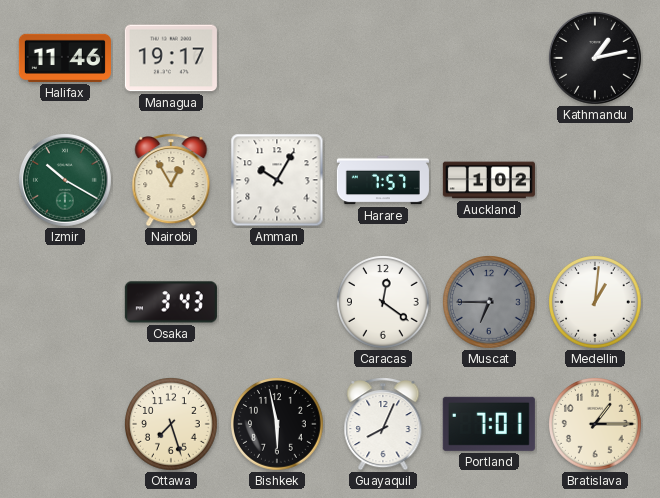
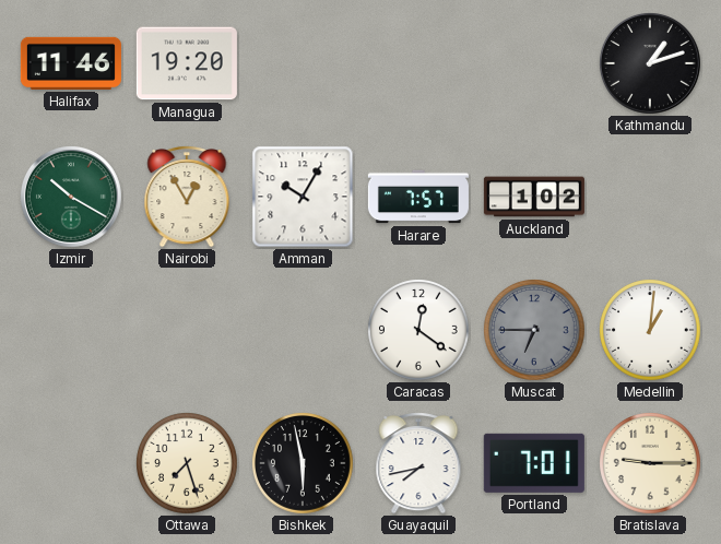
Managua: 19:17 -> 19:20 (187, 63)
Kathmandu: 1:13 -> 1:12 (650, 63)
Osaka: 3:43 -> none (171, 302)
Guayaquil: 8:04 -> 7:43 (418, 464)
Bratislava: 1:15 -> 9:15 (651, 464)
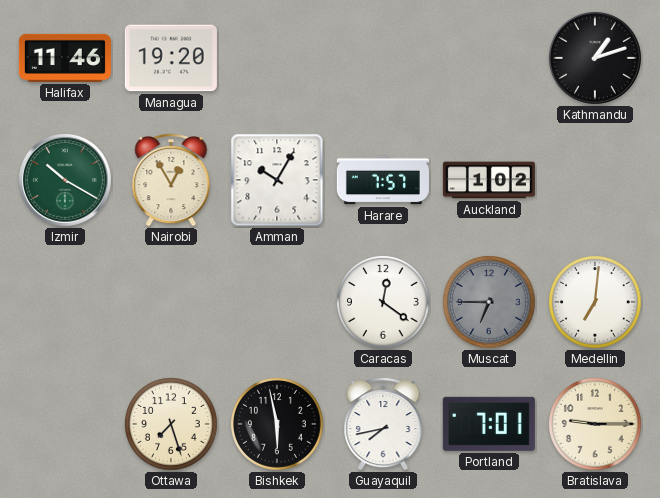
Medellin: 1:01 -> 7:01 (596, 303)
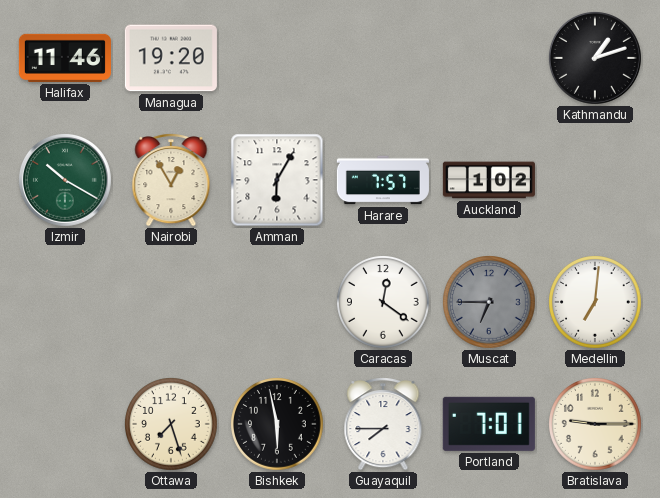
Amman: 10:05 -> 6:05 (277, 180)
Guayaquil: 7:43 -> 7:45 (383, 425)
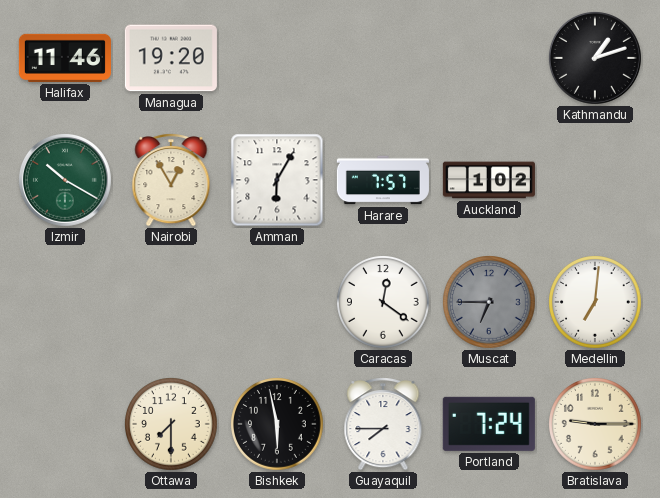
Ottawa: 7:27 -> 7:30 (172, 425)
Portland: 7:01 -> 7:24 (489, 424)
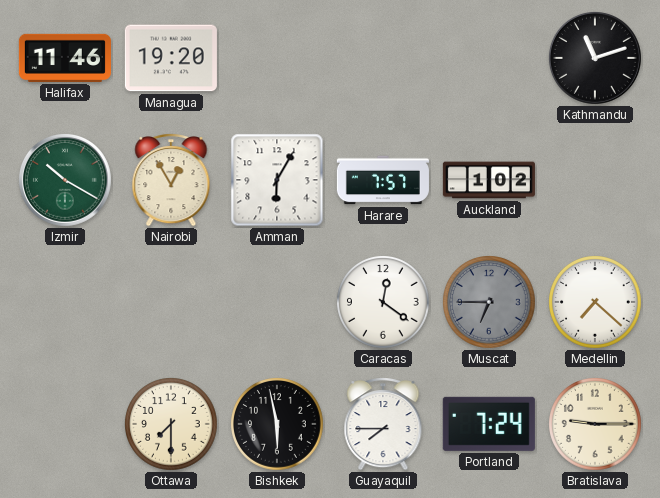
Kathmandu: 1:12 -> 11:12 (595, 58)
Medellin: 7:01 -> 7:22 (596, 303)
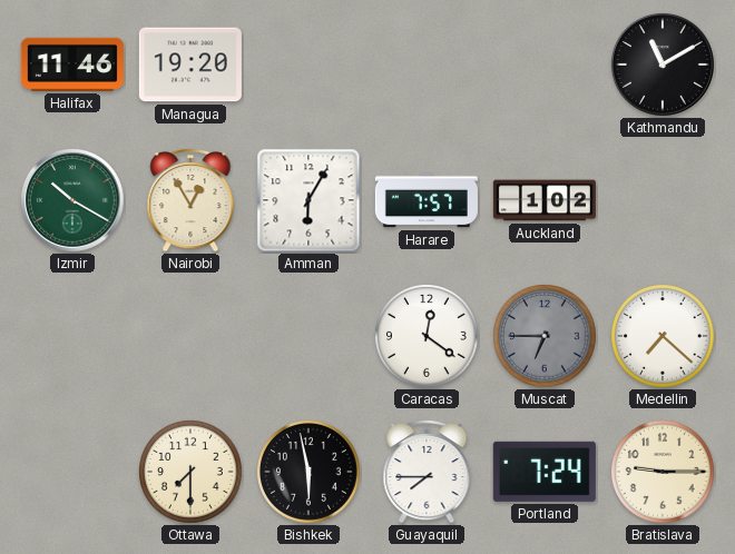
Kathmandu: 11:12 -> 11:10 (663, 65)
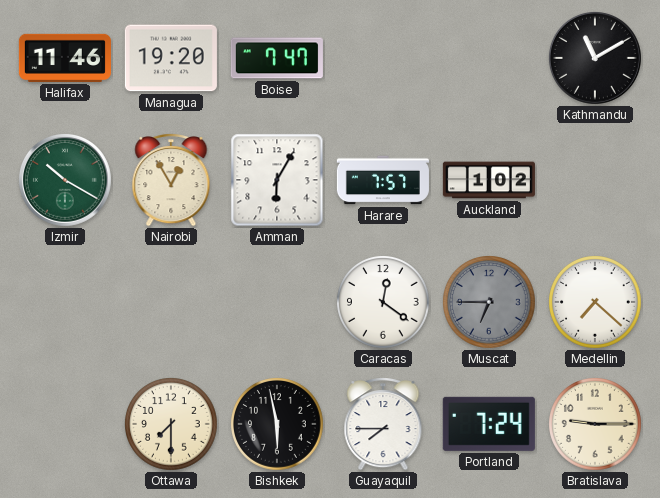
Boise: none -> 7:47 (277, 58)
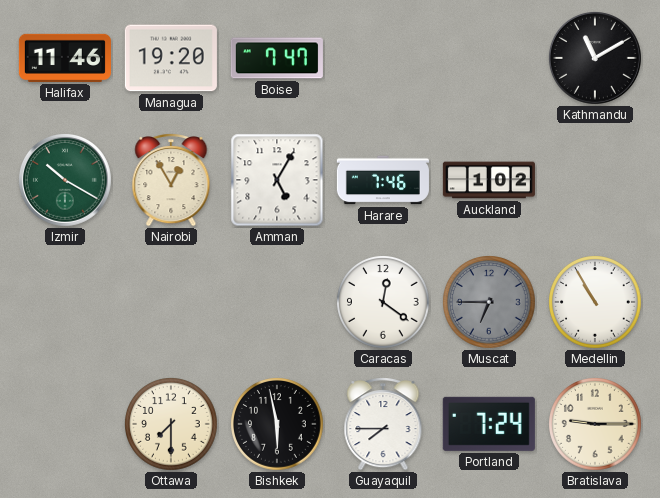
Amman: 6:05 -> 5:05 (277, 180)
Harare: 7:57 -> 7:46 (383, 180)
Medellin: 7:22 -> 10:55 (596, 303)
